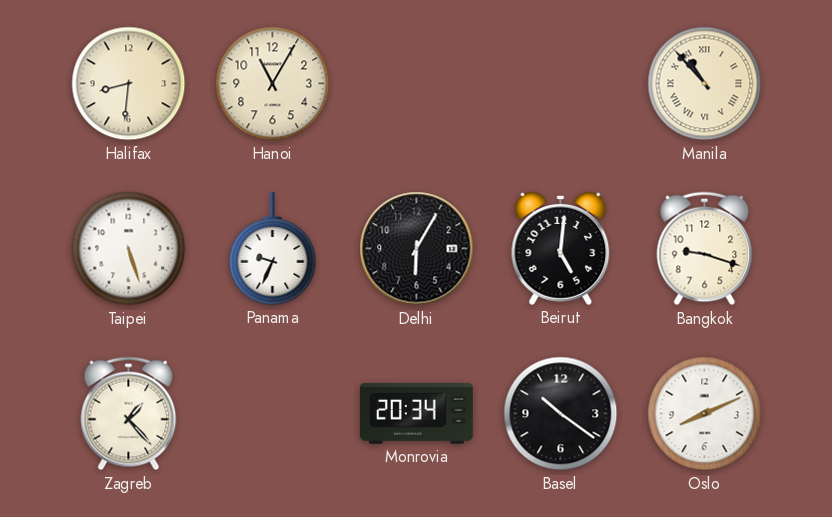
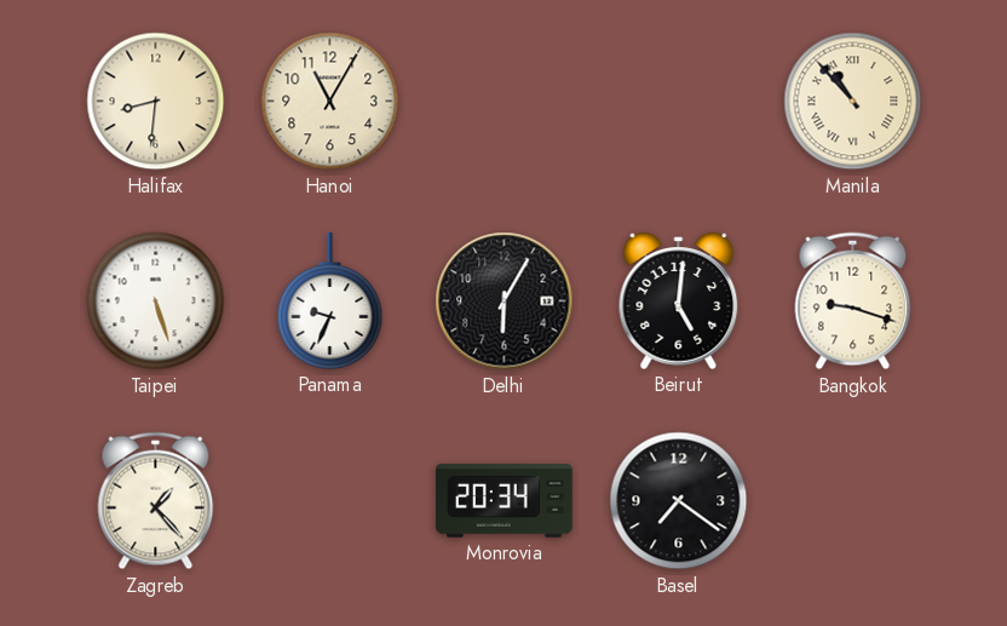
Basel: 10:21 -> 7:21 (679, 501)
Oslo: 8:11 -> none (705, 414)
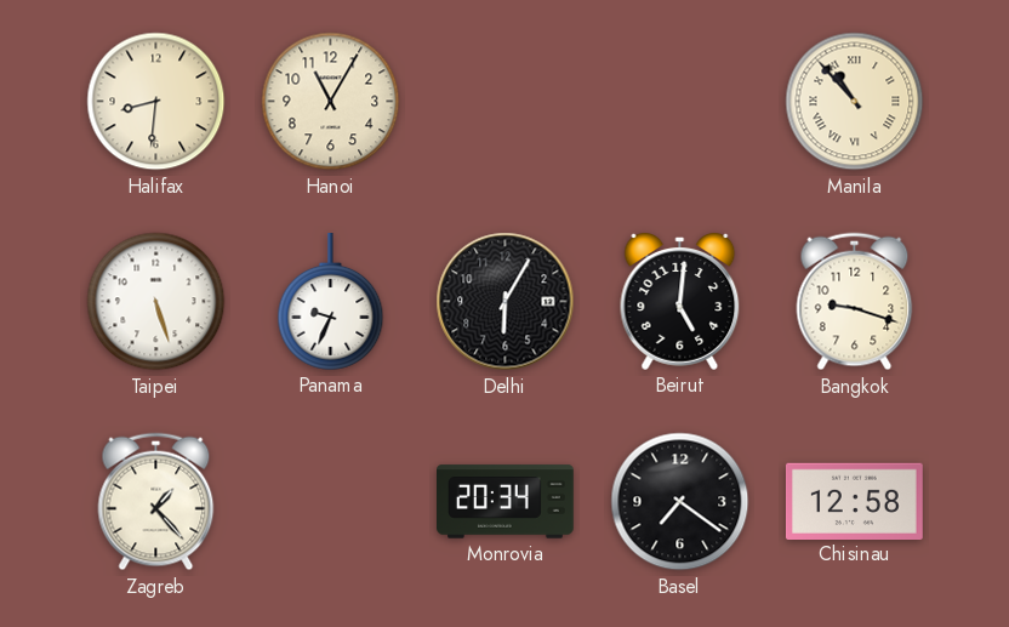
Chisinau: none -> 12:58 (855, 501)
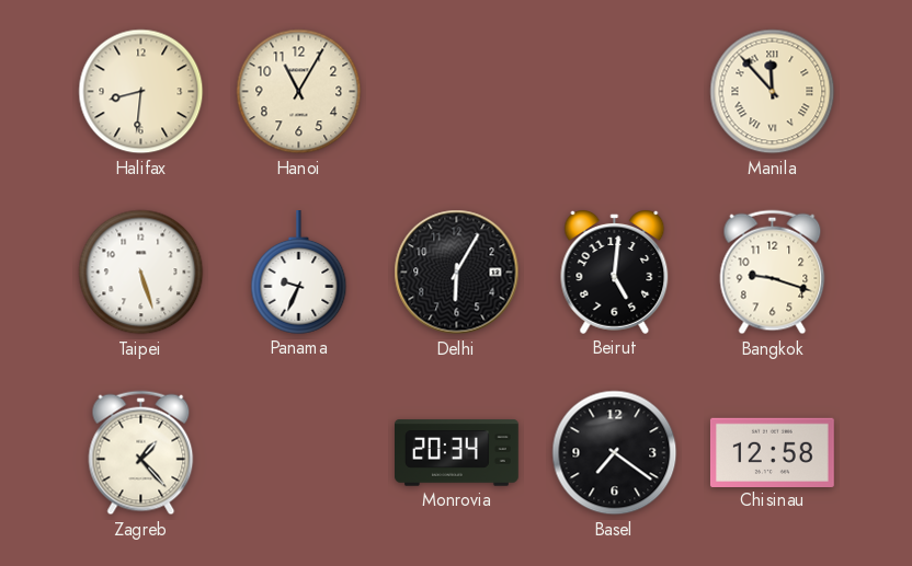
Manila: 10:53 -> 11:53 (773, 92)
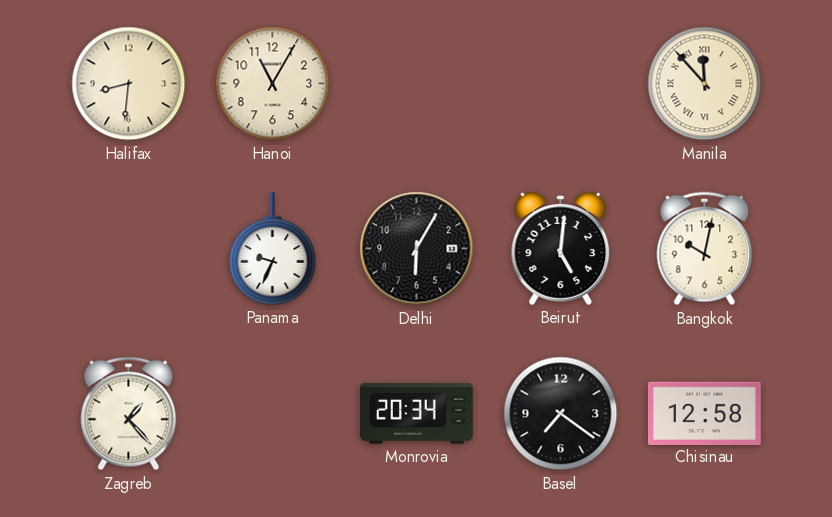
Taipei: 5:27 -> none (141, 273)
Bangkok: 9:18 -> 10:02 (705, 249)
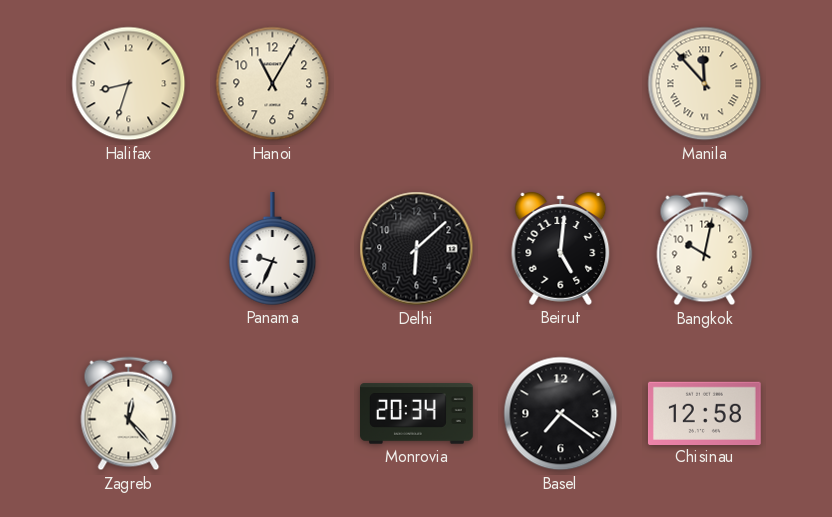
Halifax: 8:31 -> 8:33 (129, 84)
Delhi: 6:05 -> 6:08 (417, 249)
Zagreb: 1:23 -> 12:23 (129, 414)
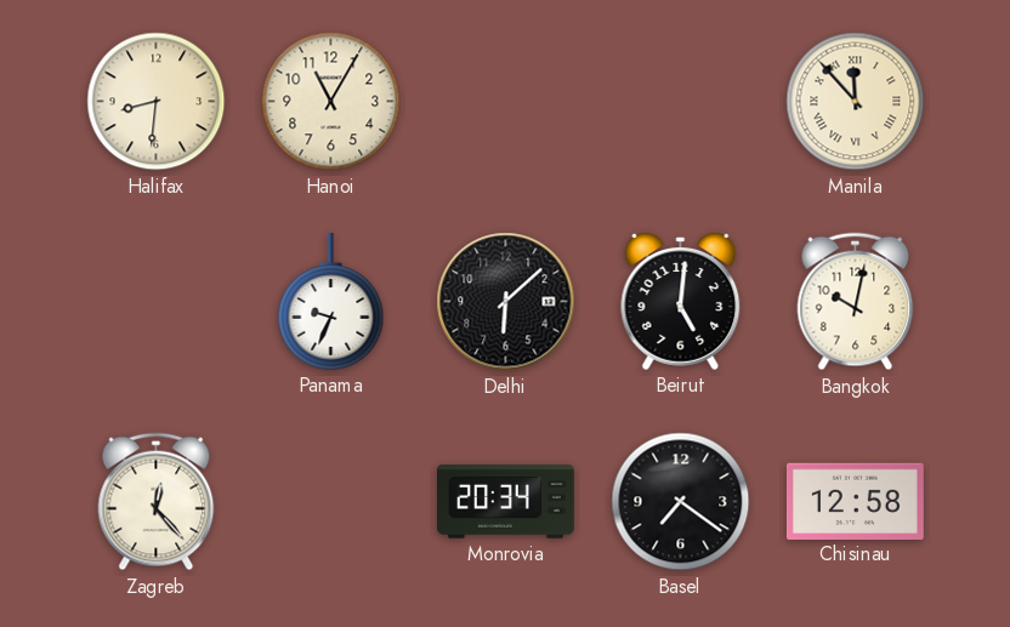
Halifax: 8:33 -> 8:31 (157, 102)
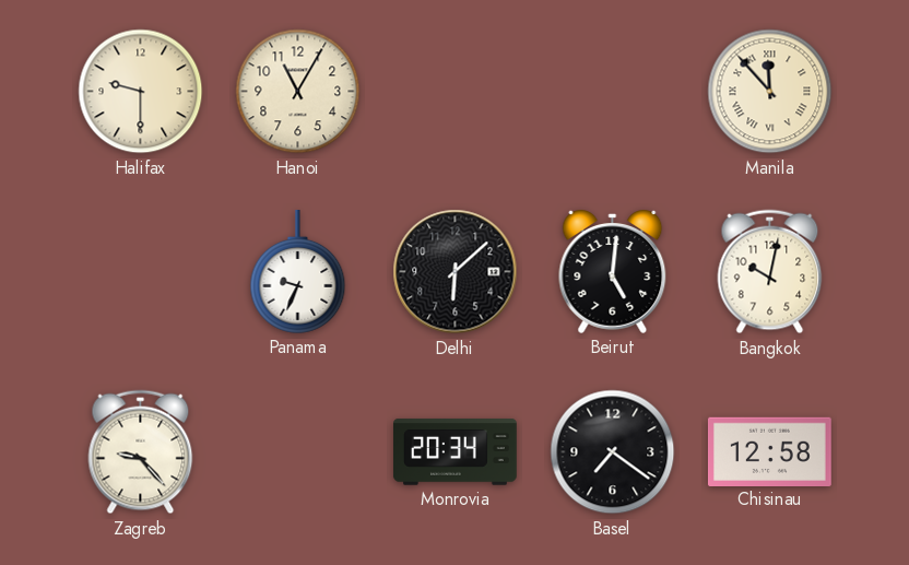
Halifax: 8:31 -> 9:30 (141, 92)
Zagreb: 12:23 -> 9:23 (141, 452)
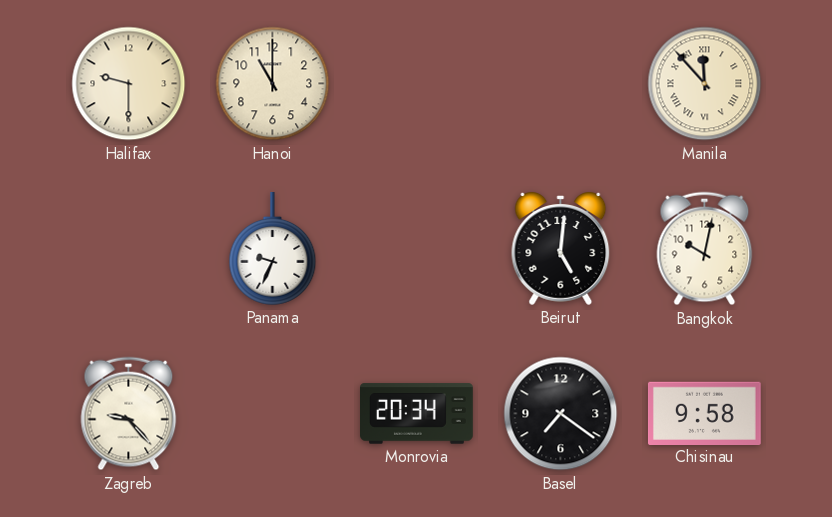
Hanoi: 11:05 -> 11:00 (273, 84)
Delhi: 6:08 -> none (456, 272)
Chisinau: 12:58 -> 9:58 (705, 413)
